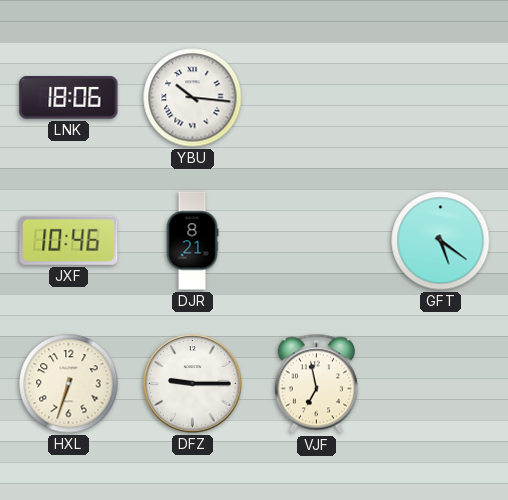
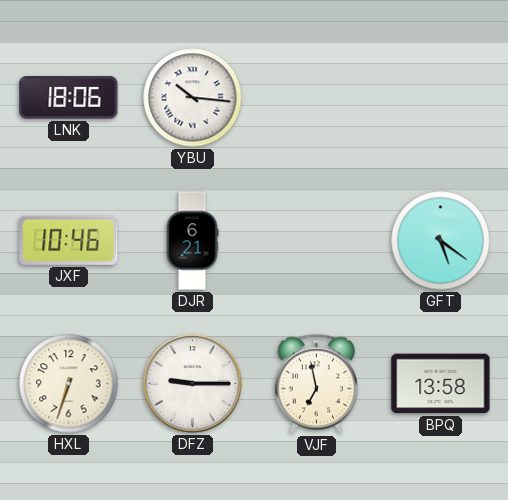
DJR: 8:21 -> 6:21 (192, 241)
BPQ: none -> 13:58 (441, 384)
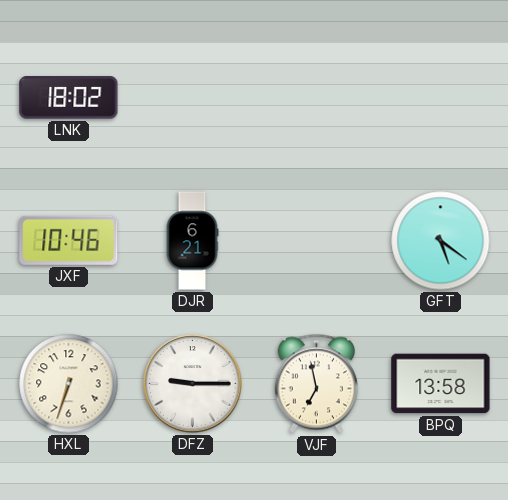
LNK: 18:06 -> 18:02 (69, 98)
YBU: 10:16 -> none (193, 98)
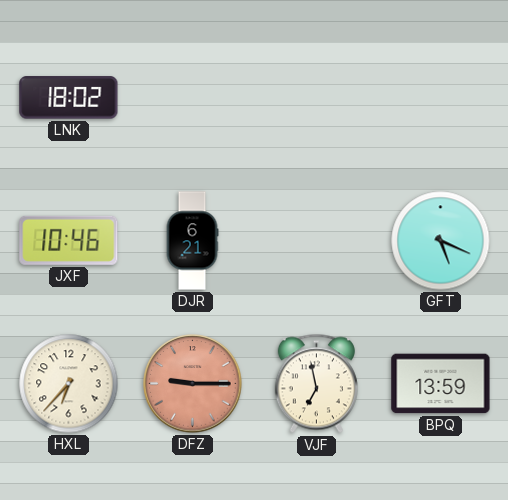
GFT: 5:21 -> 5:19 (441, 241)
HXL: 6:33 -> 6:37 (69, 384)
DFZ dial: white -> salmon (193, 384)
BPQ: 13:58 -> 13:59 (441, 384)
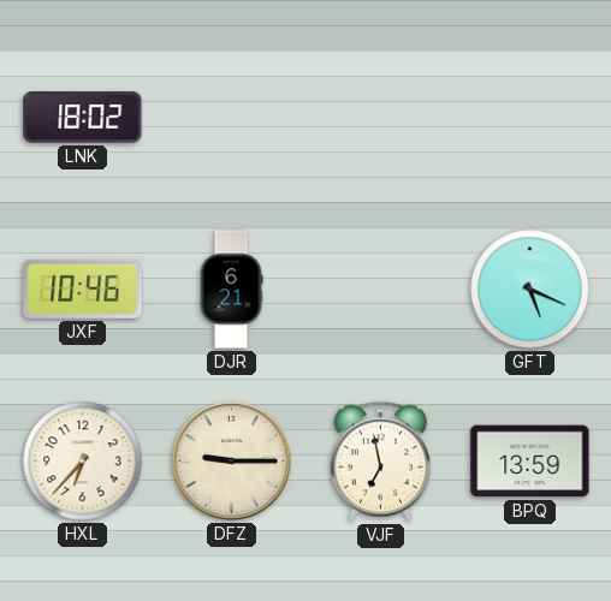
DFZ dial: salmon -> cream (232, 462)
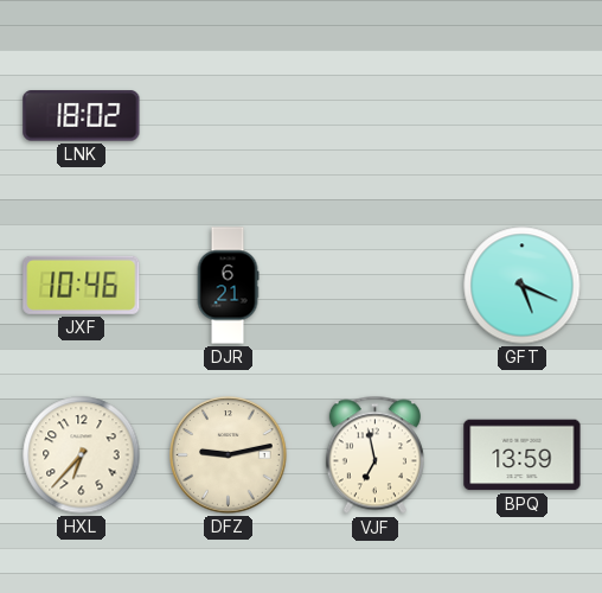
DFZ: 9:15 -> 9:13 (229, 455)
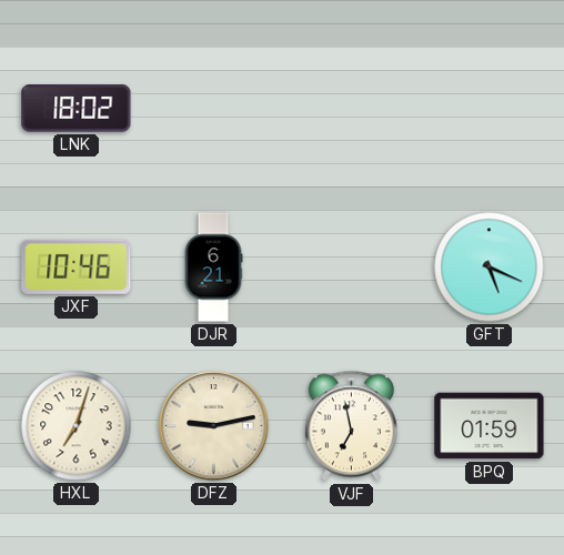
HXL: 6:37 -> 7:03 (77, 426)
BPQ: 13:59 -> 01:59 (490, 426)
